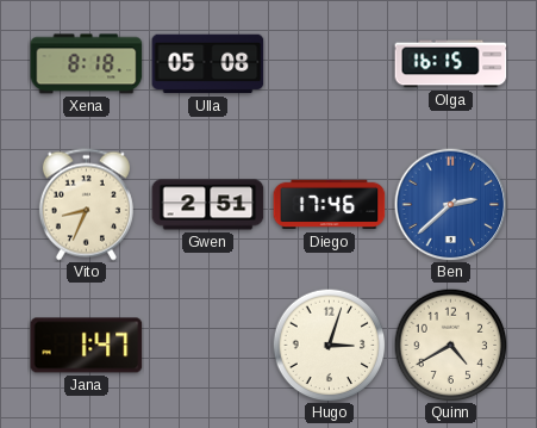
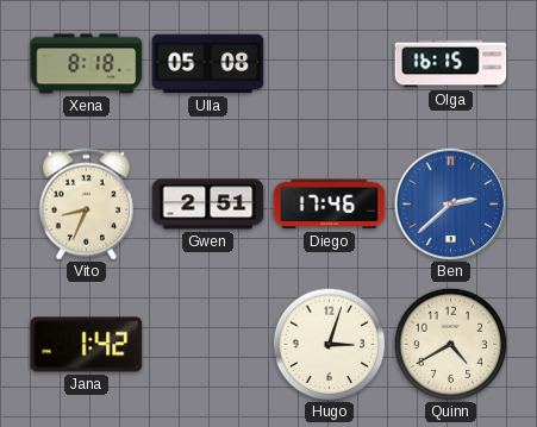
Jana: 1:47 -> 1:42 (87, 345)
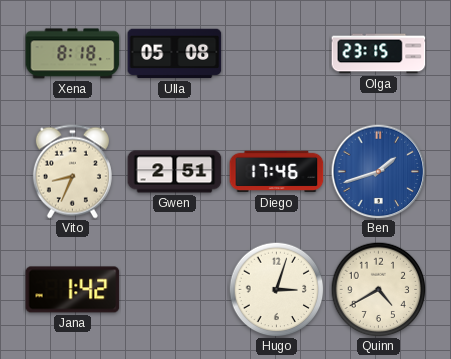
Olga: 16:15 -> 23:15 (379, 54)
Ben: 2:38 -> 1:42 (378, 171)
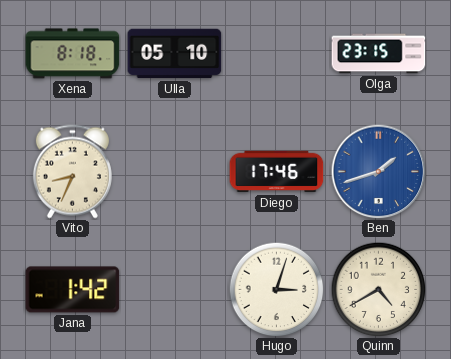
Ulla: 05:08 -> 05:10 (175, 54)
Gwen: 2:51 -> none (175, 172)
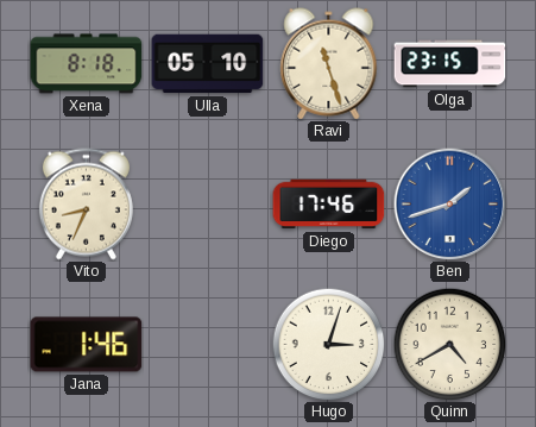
Ravi: none -> 11:27 (329, 64)
Jana: 1:42 -> 1:46 (87, 345)
